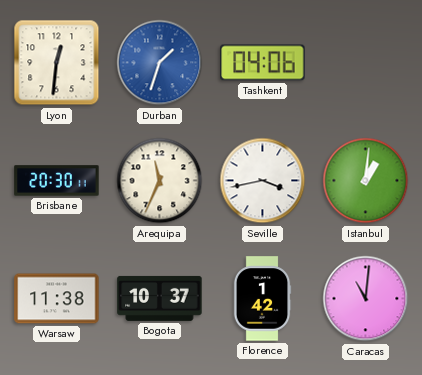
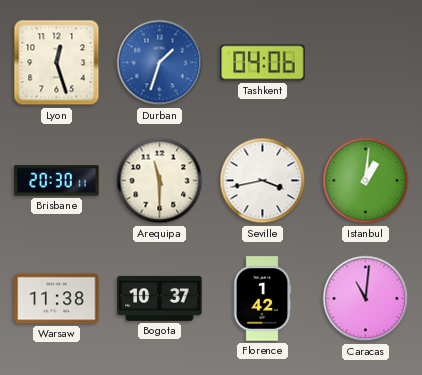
Lyon: 12:31 -> 12:27 (57, 63)
Arequipa: 11:34 -> 11:30 (160, 181)
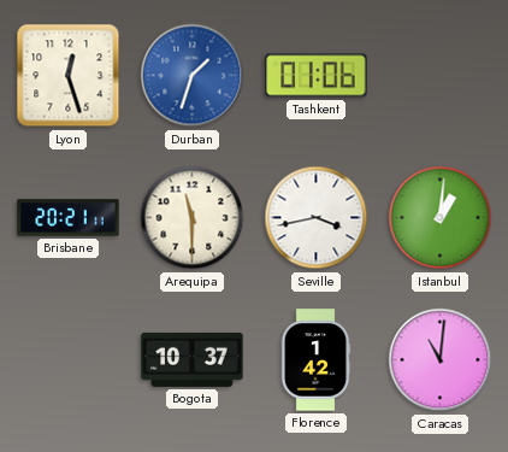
Tashkent: 04:06 -> 01:06 (317, 76)
Brisbane: 20:30 -> 20:21 (69, 218)
Warsaw: 11:38 -> none (57, 299)
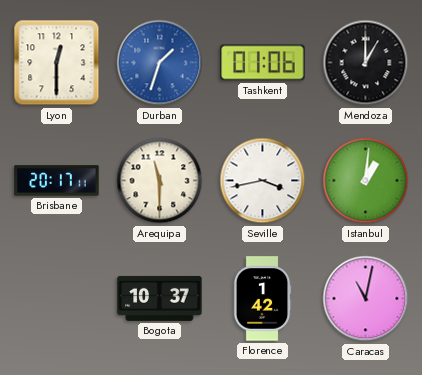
Lyon: 12:27 -> 12:30 (57, 63)
Mendoza: none -> 1:00 (366, 63)
Brisbane: 20:21 -> 20:17 (57, 181)
Caracas: 11:01 -> 11:02 (366, 299)
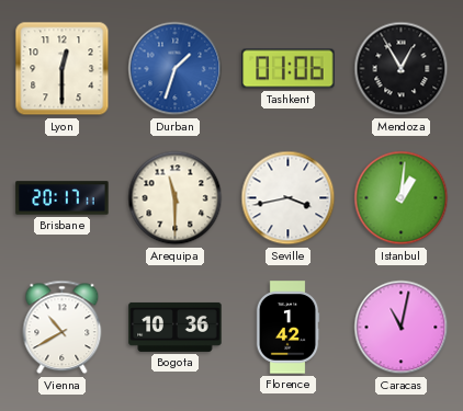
Mendoza: 1:00 -> 12:55 (402, 69)
Vienna: none -> 10:40 (63, 328)
Bogota: 10:37 -> 10:36 (176, 327)
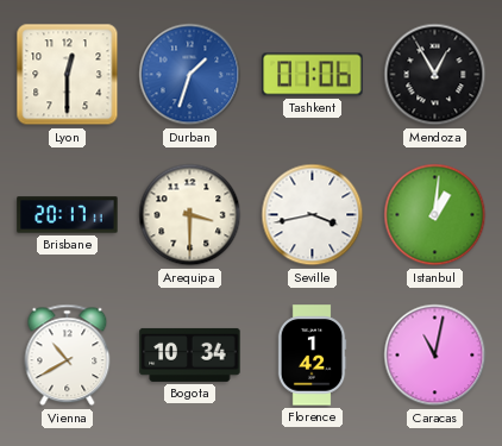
Arequipa: 11:30 -> 3:30 (190, 215)
Bogota: 10:36 -> 10:34 (190, 354)
